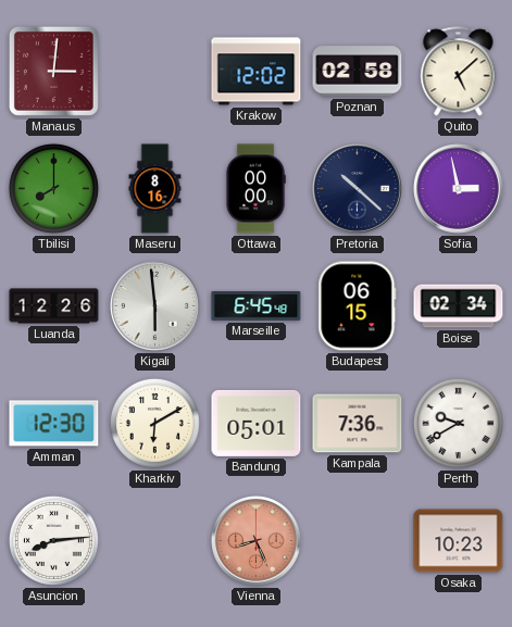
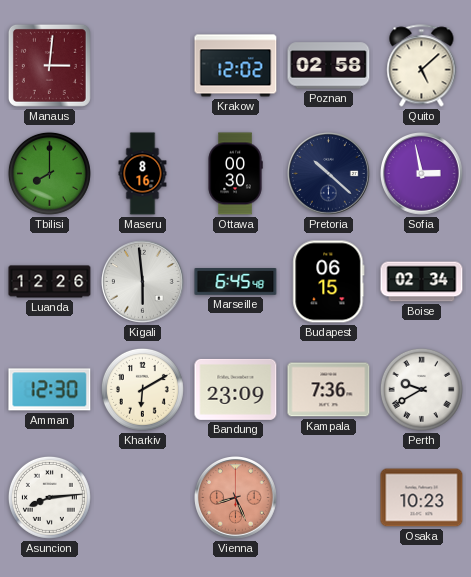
Ottawa: 00:00 -> 00:30 (235, 174)
Bandung: 05:01 -> 23:09 (236, 389)
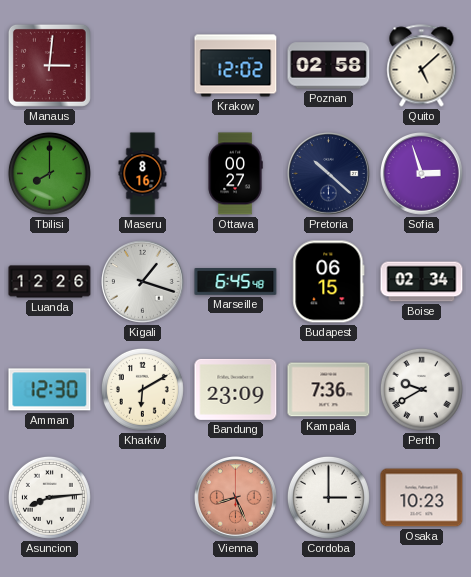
Ottawa: 00:30 -> 00:27 (235, 174)
Sofia: 2:58 -> 2:57 (422, 174)
Kigali: 5:59 -> 1:18 (143, 282)
Cordoba: none -> 3:00 (328, 497)
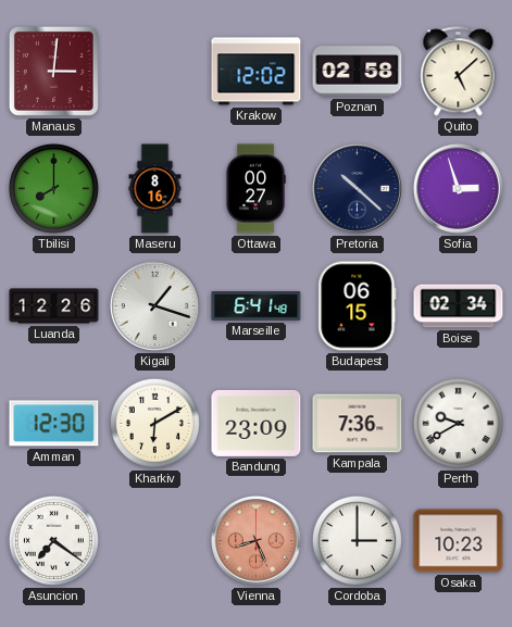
Marseille: 6:45 -> 6:41 (257, 306)
Asuncion: 8:14 -> 7:21 (53, 540)
